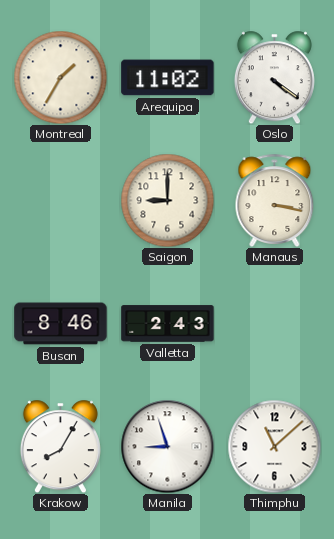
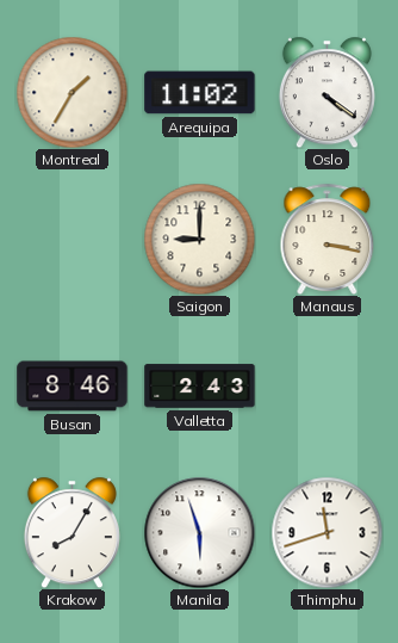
Manila: 8:57 -> 5:57 (199, 532)
Thimphu: 11:08 -> 11:42 (327, 532)
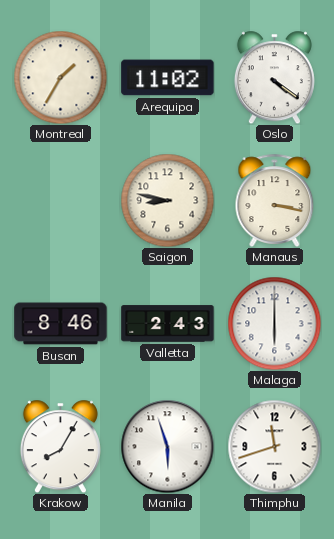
Saigon: 9:00 -> 8:47 (167, 200)
Malaga: none -> 6:00 (274, 323)
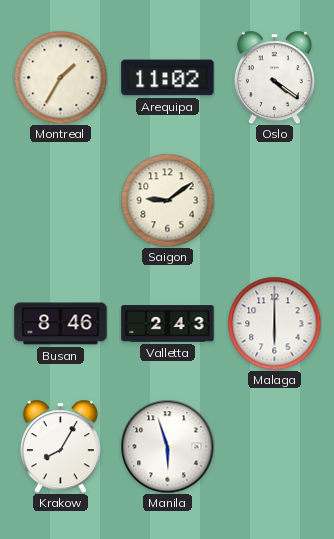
Saigon: 8:47 -> 9:09 (167, 200)
Manaus: 3:17 -> none (275, 200)
Thimphu: 11:42 -> none (274, 446)
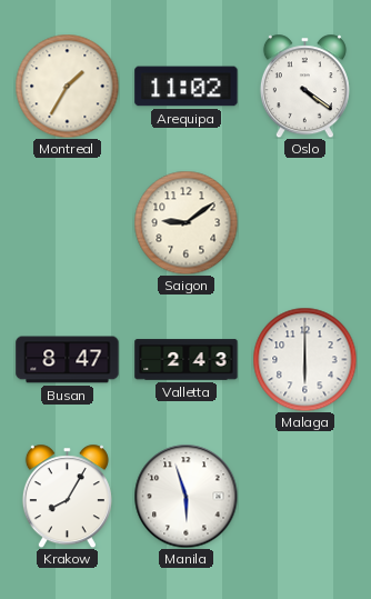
Busan: 8:46 -> 8:47 (68, 360)
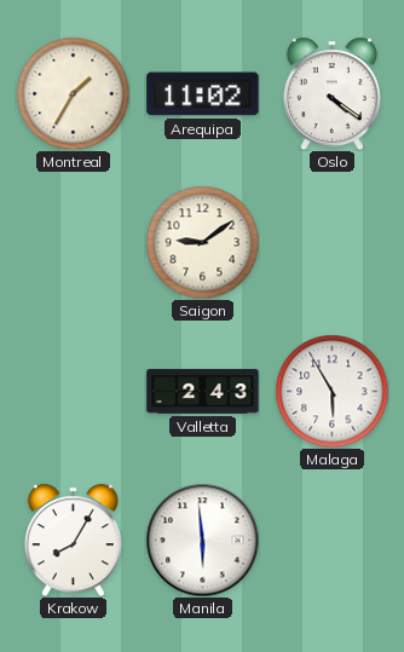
Busan: 8:47 -> none (68, 360)
Malaga: 6:00 -> 5:55 (331, 391)
Manila: 5:57 -> 5:59 (202, 540)
